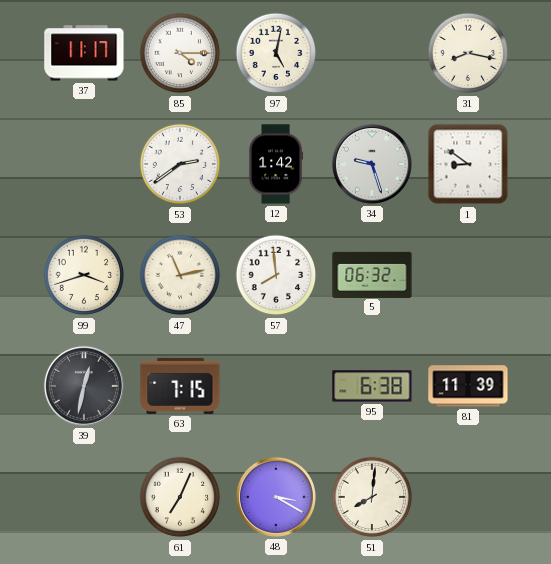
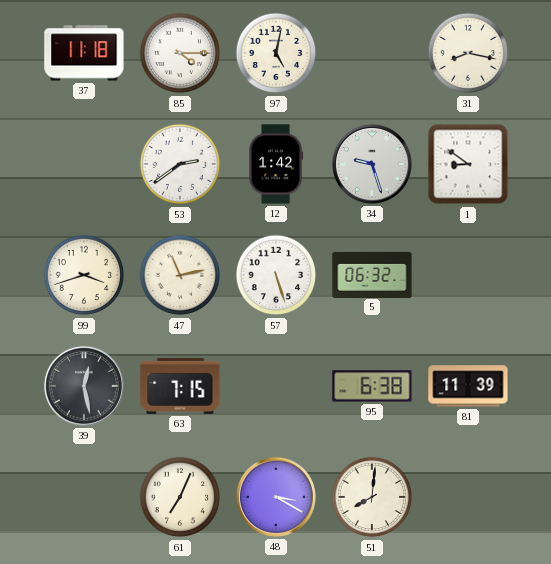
37: 11:17 -> 11:18 (84, 53)
57: 7:59 -> 5:27 (276, 275)
39: 12:32 -> 12:28 (84, 386)
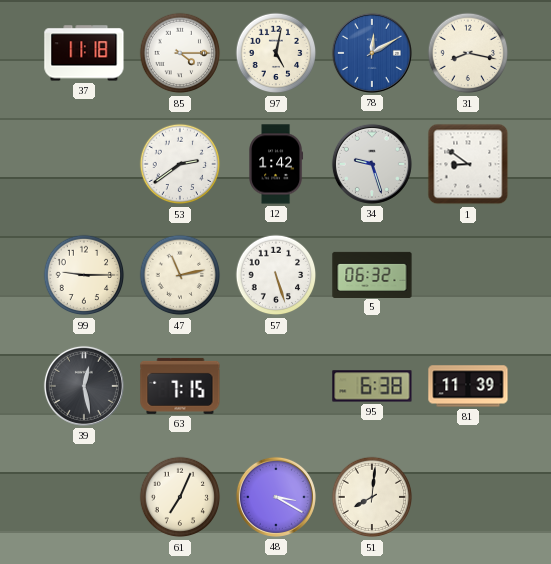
78: none -> 12:10 (372, 53)
99: 3:42 -> 9:15 (84, 275)
